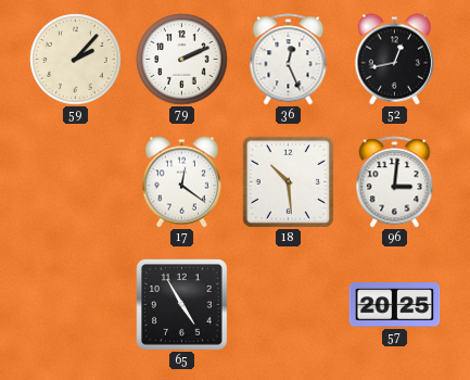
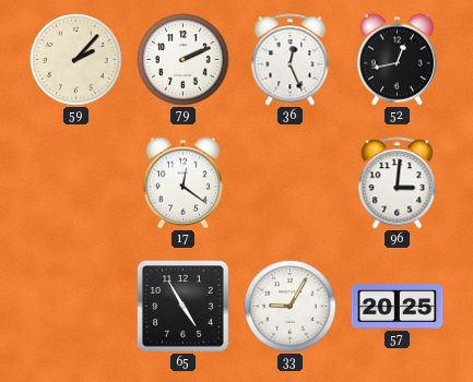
18: 10:29 -> none (288, 181)
33: none -> 9:05 (291, 307)
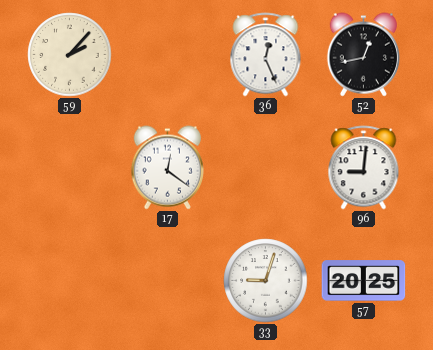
79: 2:11 -> none (184, 60)
96: 3:01 -> 9:01 (364, 168)
65: 4:55 -> none (184, 307)
33: 9:05 -> 9:03 (266, 281)
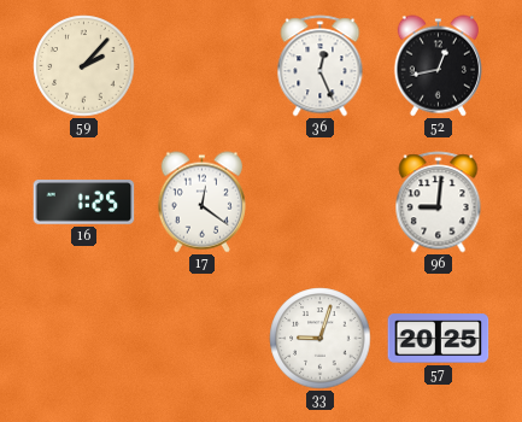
16: none -> 1:25 (84, 203)
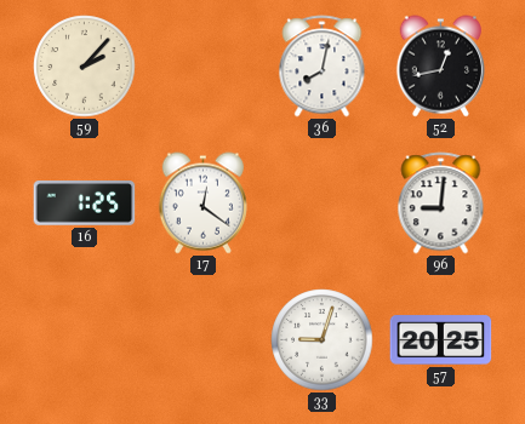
36: 12:26 -> 8:02 (323, 67)
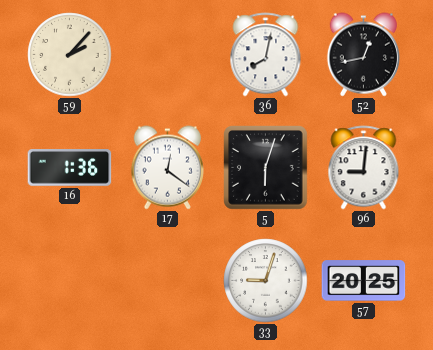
16: 1:25 -> 1:36 (70, 168)
5: none -> 6:03 (266, 168)
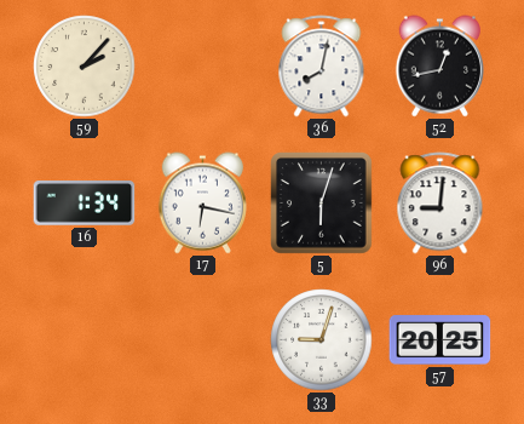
16: 1:36 -> 1:34 (85, 204)
17: 12:21 -> 6:17 (202, 204)
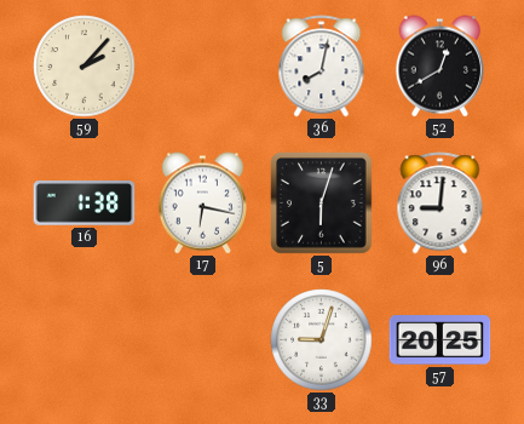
52: 12:43 -> 12:40 (439, 67)
16: 1:34 -> 1:38 (85, 204)
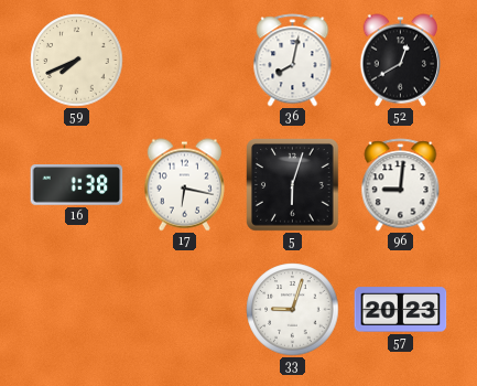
59: 2:07 -> 7:41 (77, 61)
57: 20:25 -> 20:23 (401, 310)
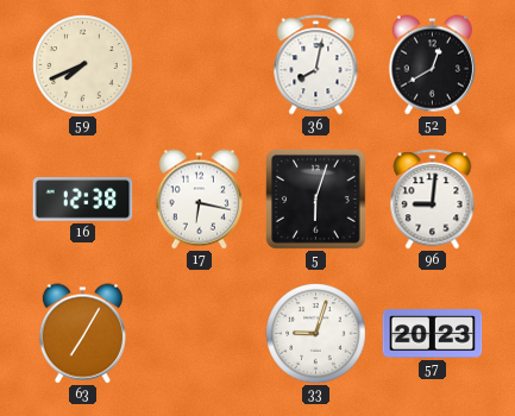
16: 1:38 -> 12:38 (83, 200)
63: none -> 7:05 (82, 334)
